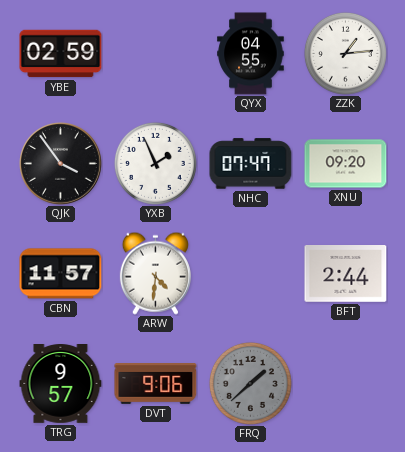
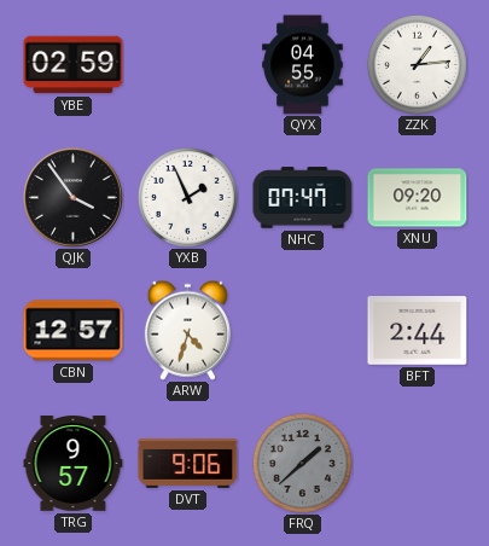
CBN: 11:57 -> 12:57 (74, 331)
ARW: 4:31 -> 4:33 (187, 330)
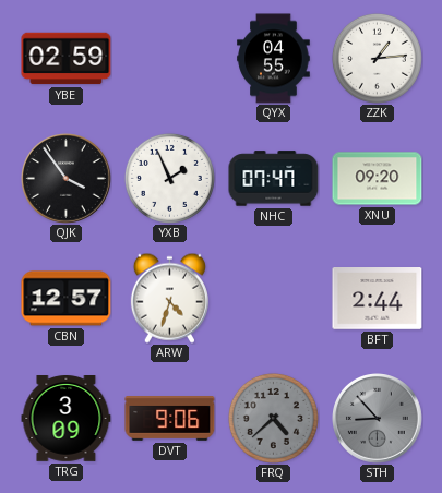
TRG: 9:57 -> 3:09 (67, 419)
FRQ: 1:38 -> 4:38 (273, 418)
STH: none -> 8:53 (378, 419)
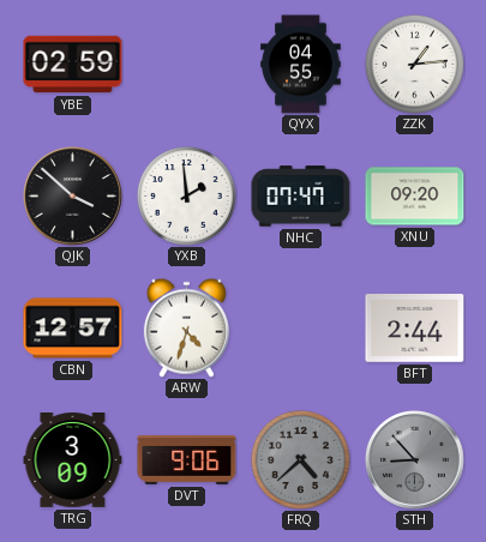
QJK: 3:54 -> 3:52 (73, 197)
YXB: 1:56 -> 1:59 (186, 195)
